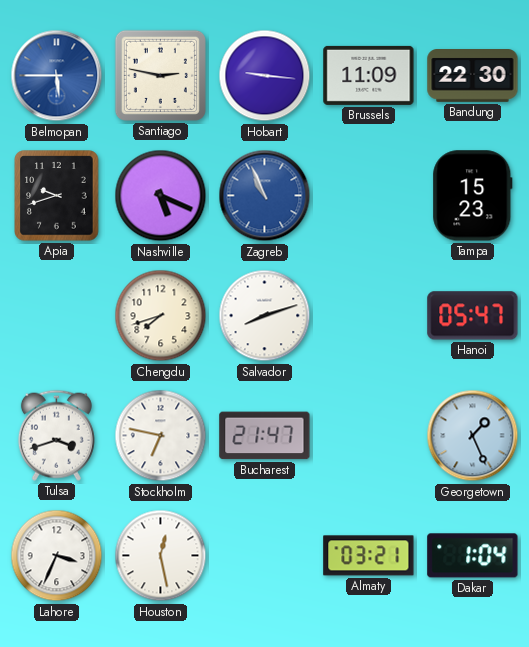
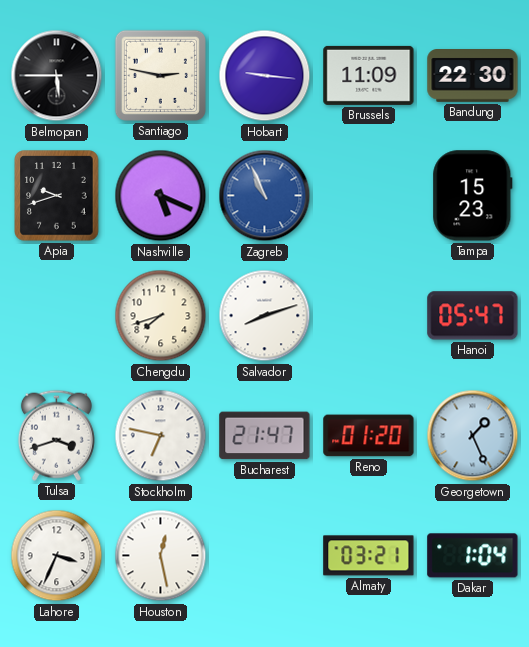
Belmopan dial: blue -> black (57, 76)
Reno: none -> 01:20 (369, 436)
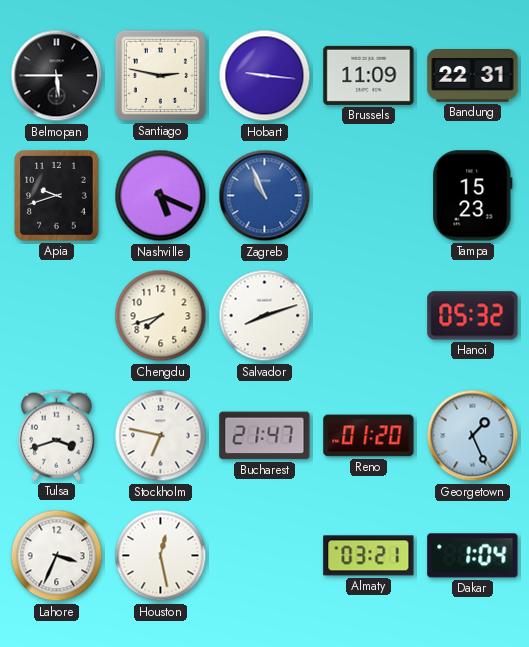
Bandung: 22:30 -> 22:31 (473, 76)
Hanoi: 05:47 -> 05:32 (473, 316)
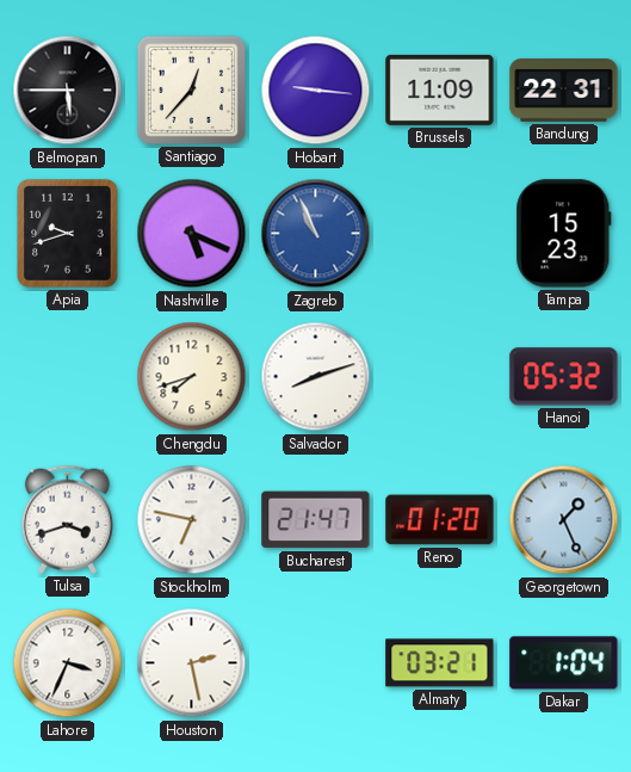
Santiago: 2:47 -> 12:37 (191, 89)
Houston: 12:28 -> 2:28 (192, 663)
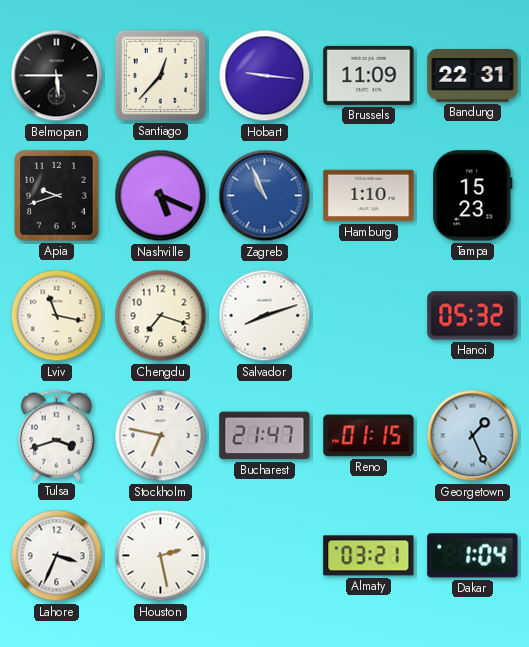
Hamburg: none -> 1:10 (369, 196)
Lviv: none -> 11:17 (57, 316)
Chengdu: 7:42 -> 7:18 (161, 316)
Reno: 01:20 -> 01:15 (369, 436)
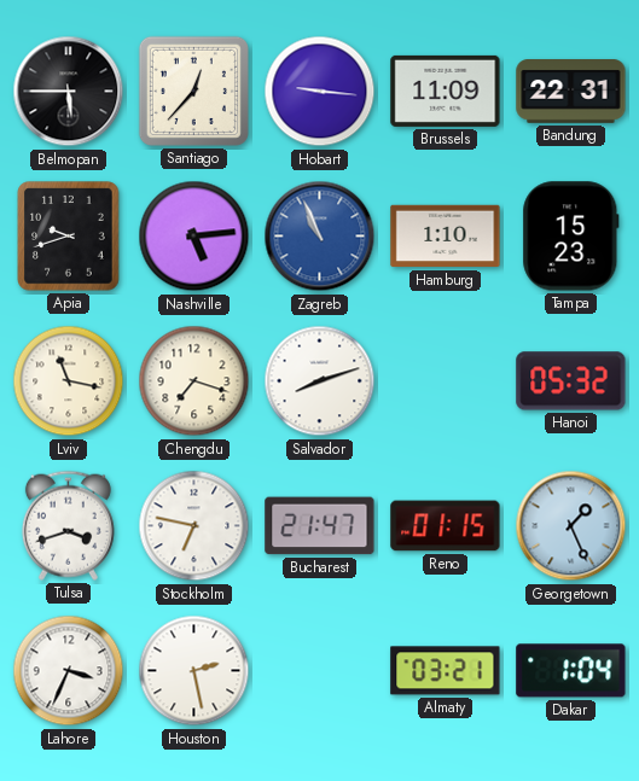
Nashville: 5:19 -> 5:14 (194, 237)
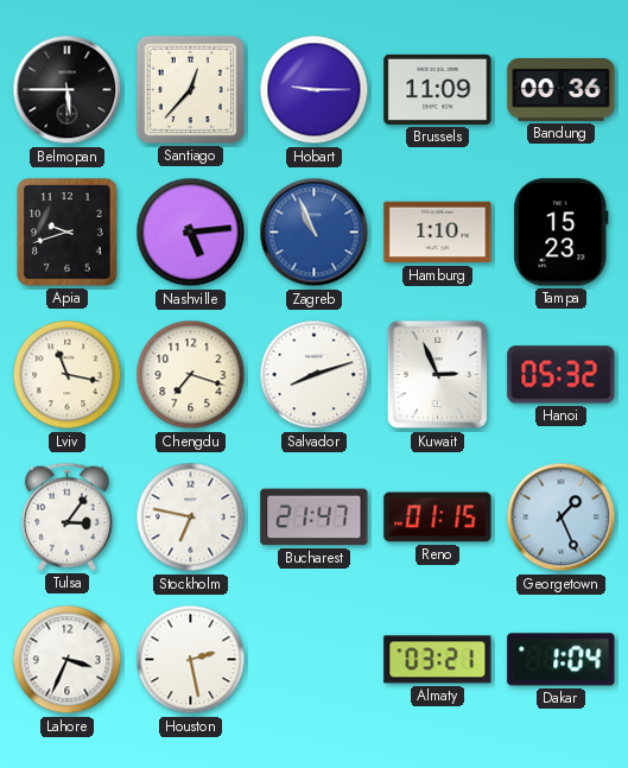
Hobart: 9:16 -> 9:15 (315, 90)
Bandung: 22:31 -> 00:36 (562, 90)
Kuwait: none -> 2:56 (437, 375)
Tulsa: 3:42 -> 3:06 (66, 516)
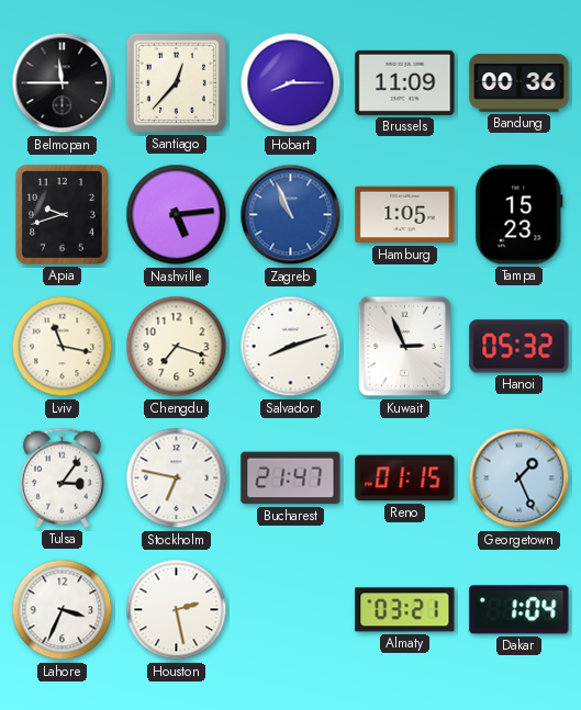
Belmopan: 5:45 -> 11:45 (63, 83)
Hobart: 9:15 -> 8:15 (291, 83)
Hamburg: 1:10 -> 1:05 (405, 215)
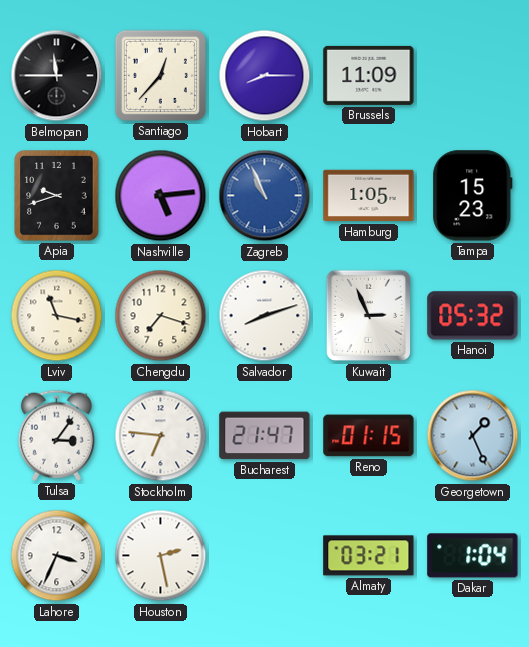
Bandung: 00:36 -> none (519, 83)
Stockholm: 6:47 -> 6:46 (161, 436)
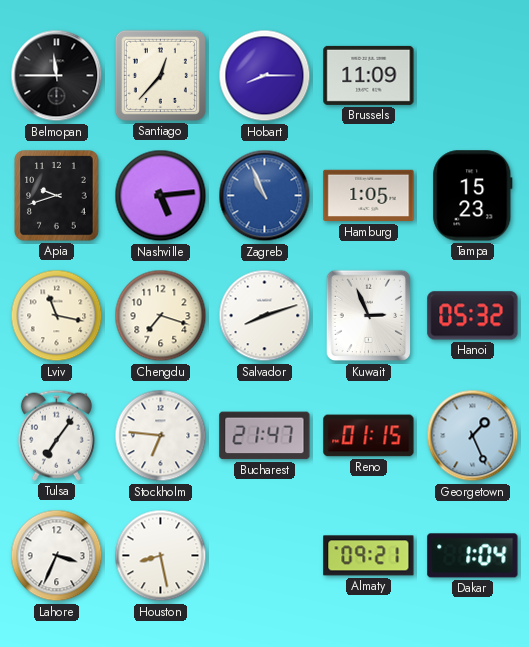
Tulsa: 3:06 -> 7:06 (56, 435)
Houston: 2:28 -> 8:28 (161, 556)
Almaty: 03:21 -> 09:21 (369, 556)
